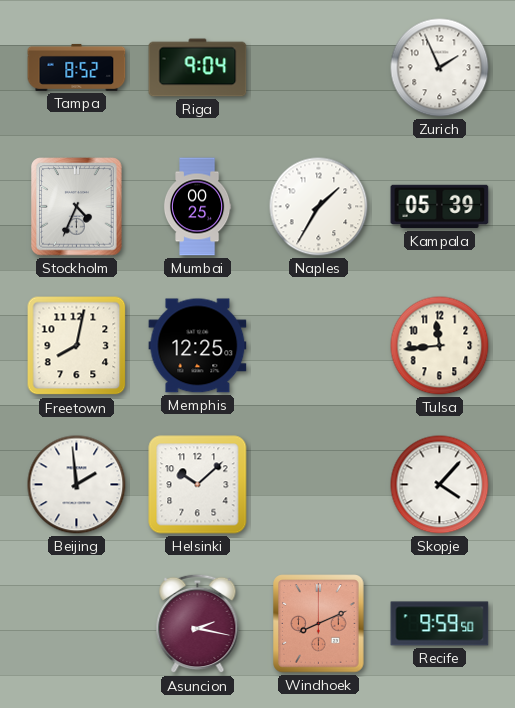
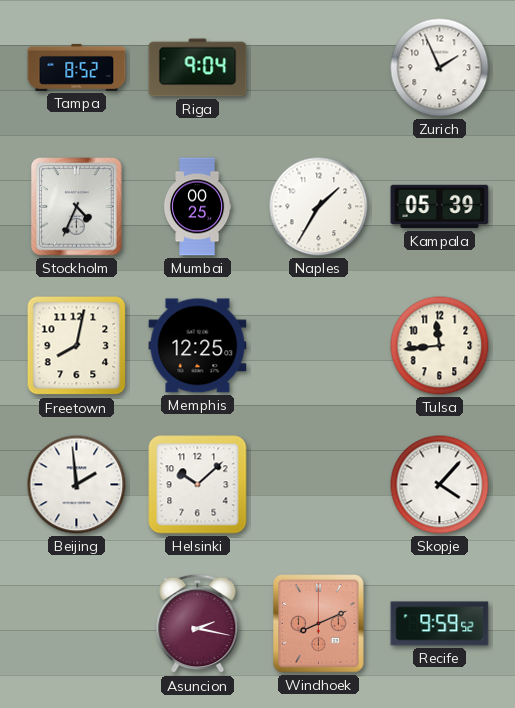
Recife: 9:59:50 -> 9:59:52 (440, 624)
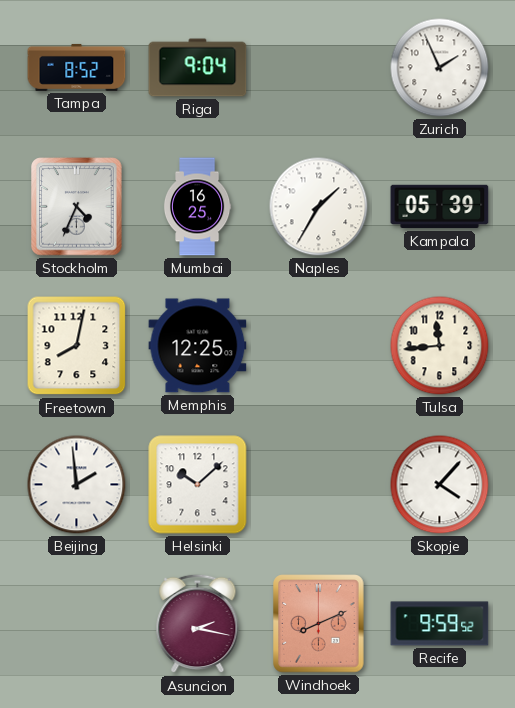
Mumbai: 00:25 -> 16:25 (197, 207)
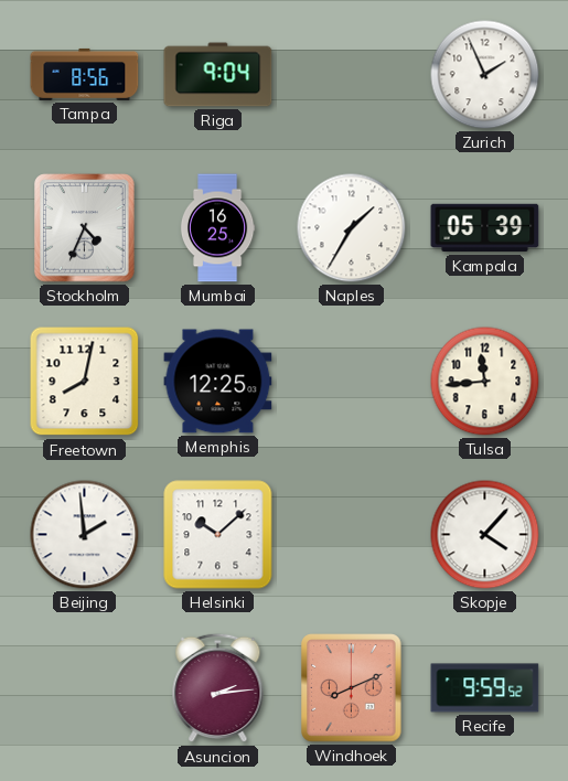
Tampa: 8:52 -> 8:56 (85, 74)
Asuncion: 2:17 -> 2:14 (218, 688)
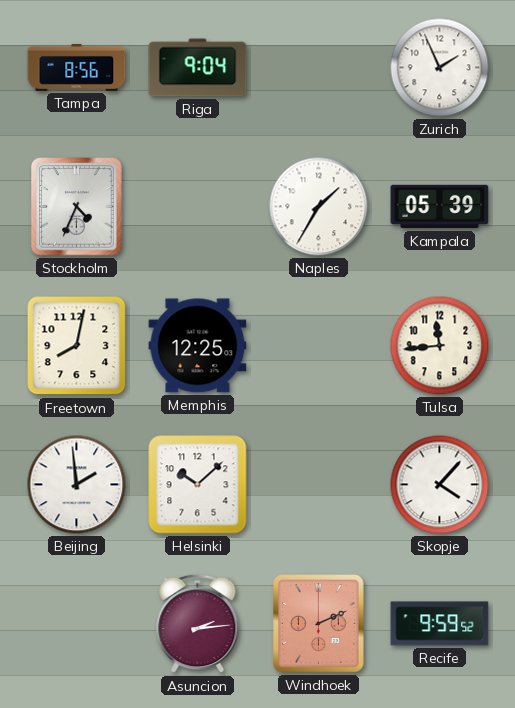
Mumbai: 16:25 -> none (217, 228)
Windhoek: 8:11 -> 2:11 (319, 624)
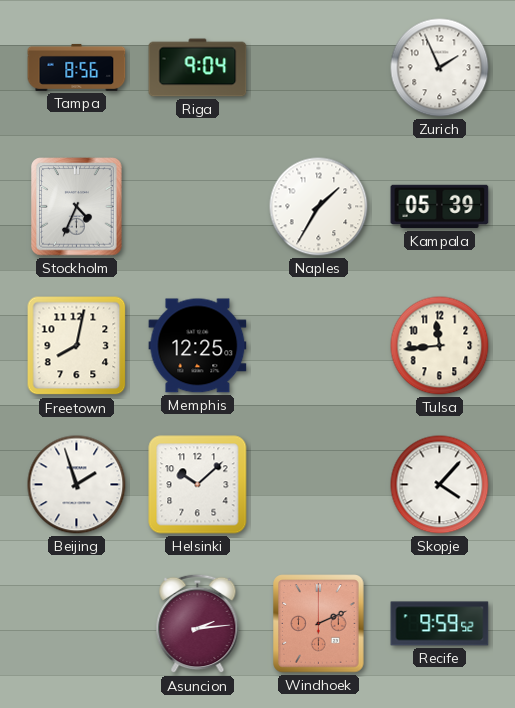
Beijing: 1:59 -> 1:57 (77, 485)
